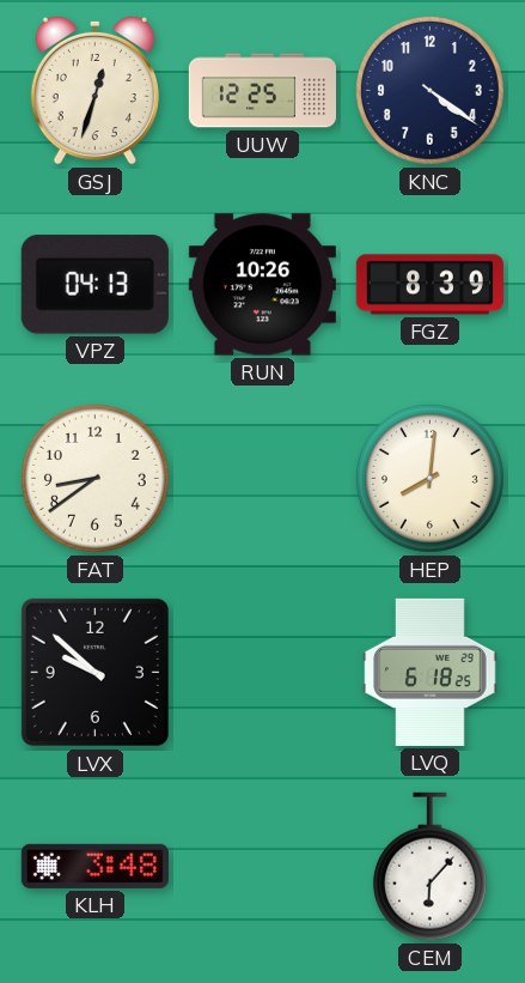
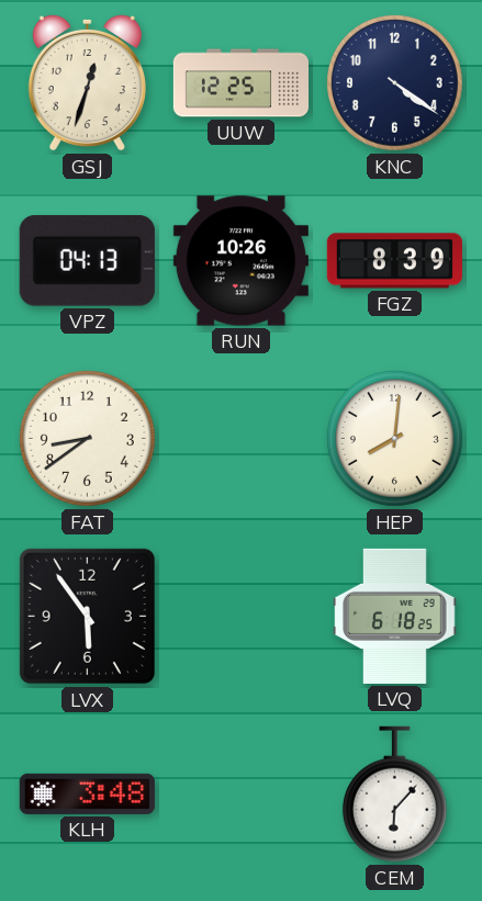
LVX: 9:52 -> 5:54 (87, 616)
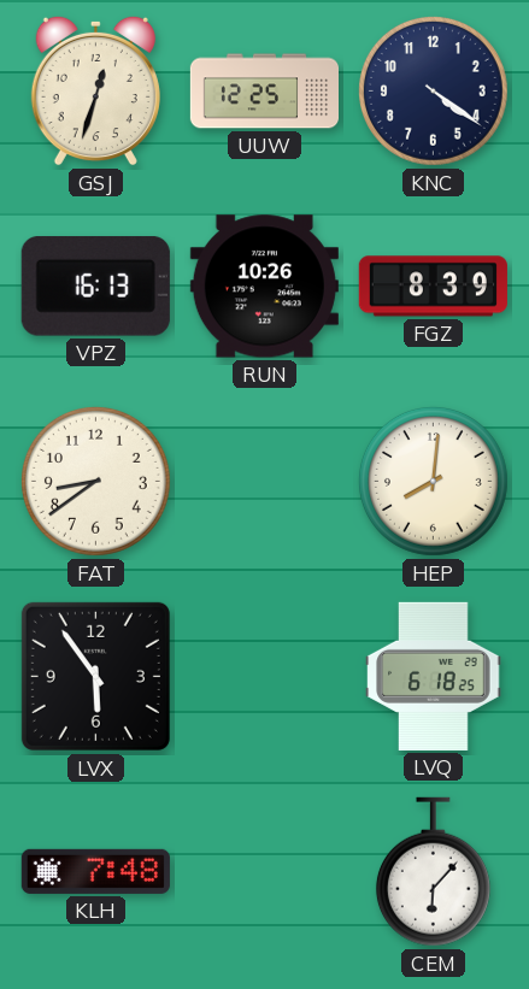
VPZ: 04:13 -> 16:13 (95, 287)
KLH: 3:48 -> 7:48 (95, 871)
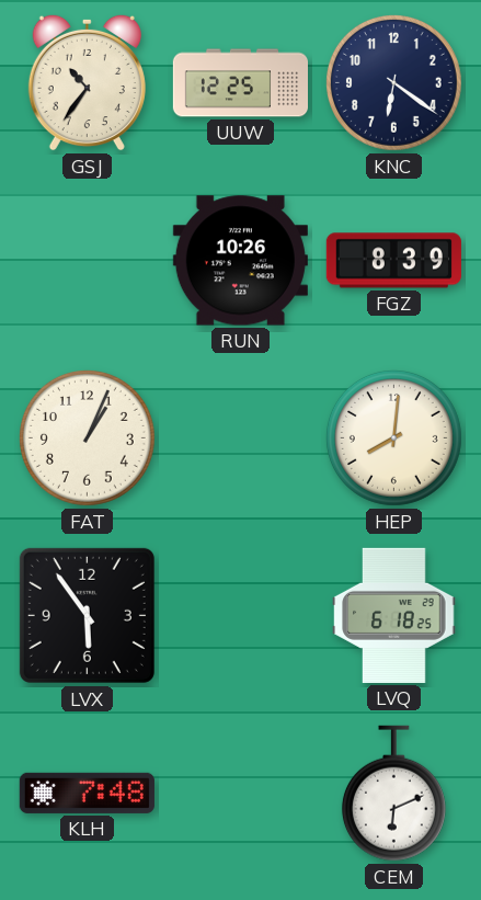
GSJ: 12:33 -> 10:36 (87, 82)
KNC: 4:21 -> 6:21 (393, 82)
VPZ: 16:13 -> none (95, 287)
FAT: 8:39 -> 1:04 (87, 437)
CEM: 6:07 -> 6:11 (393, 794)
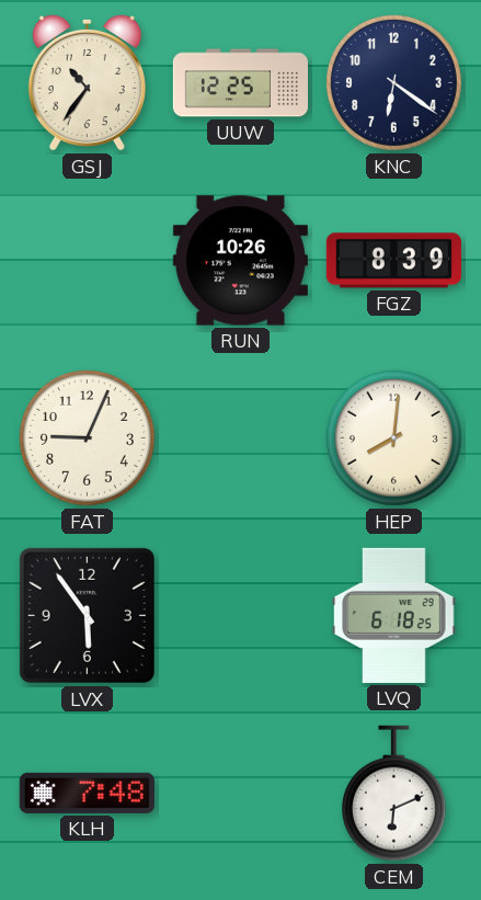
FAT: 1:04 -> 9:04 (87, 437)
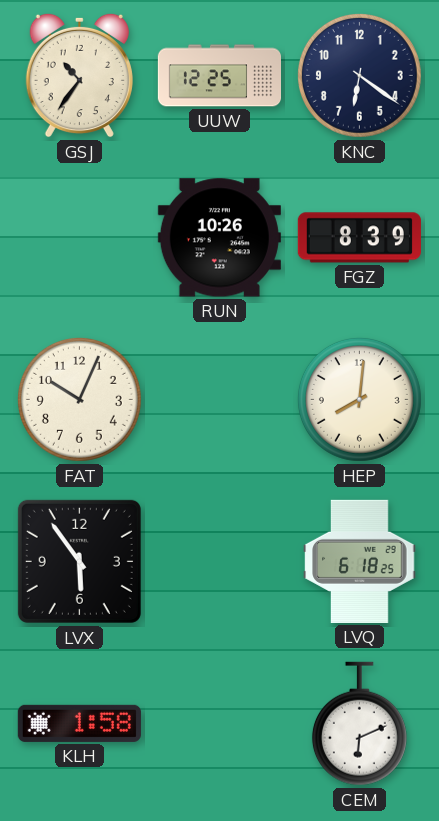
FAT: 9:04 -> 10:04 (79, 399)
KLH: 7:48 -> 1:58 (79, 723)
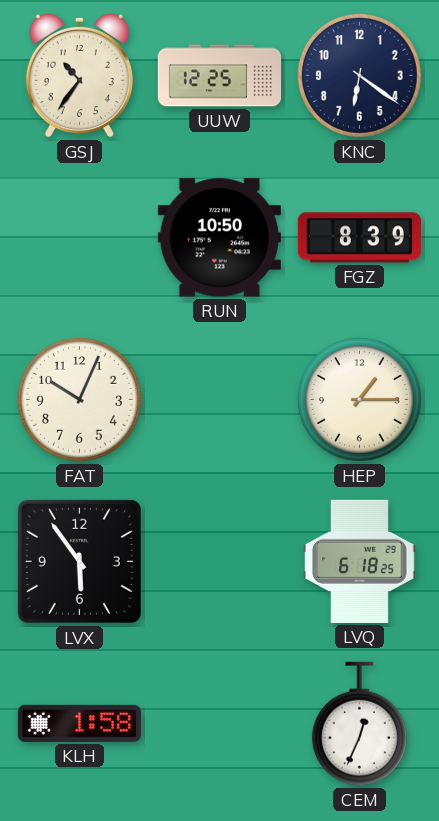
RUN: 10:26 -> 10:50 (219, 238)
HEP: 8:01 -> 1:15 (359, 399)
CEM: 6:11 -> 12:34 (359, 724)
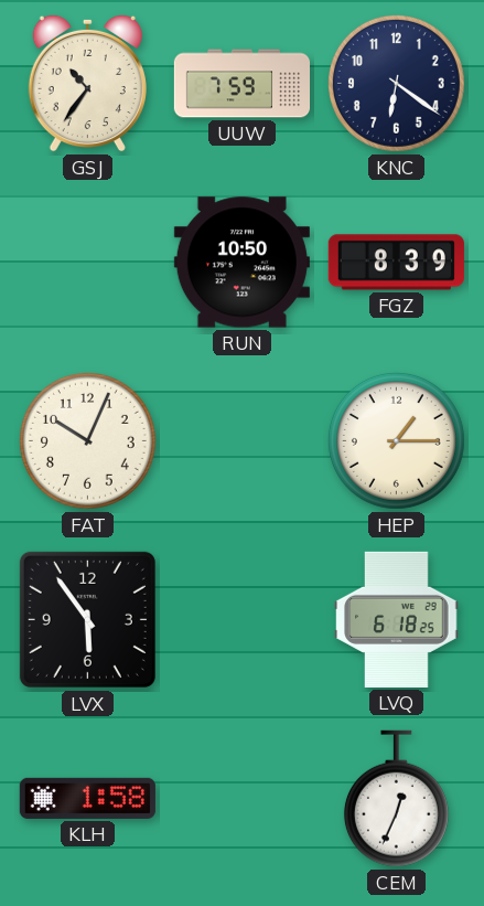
UUW: 12:25 -> 7:59 (241, 84)
